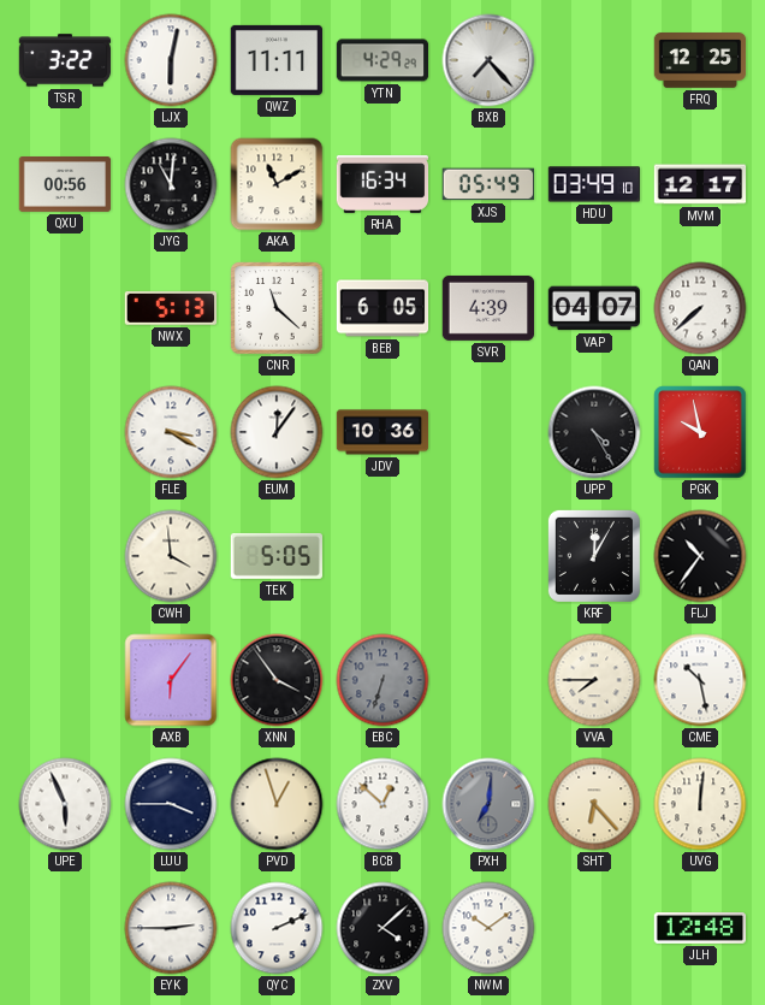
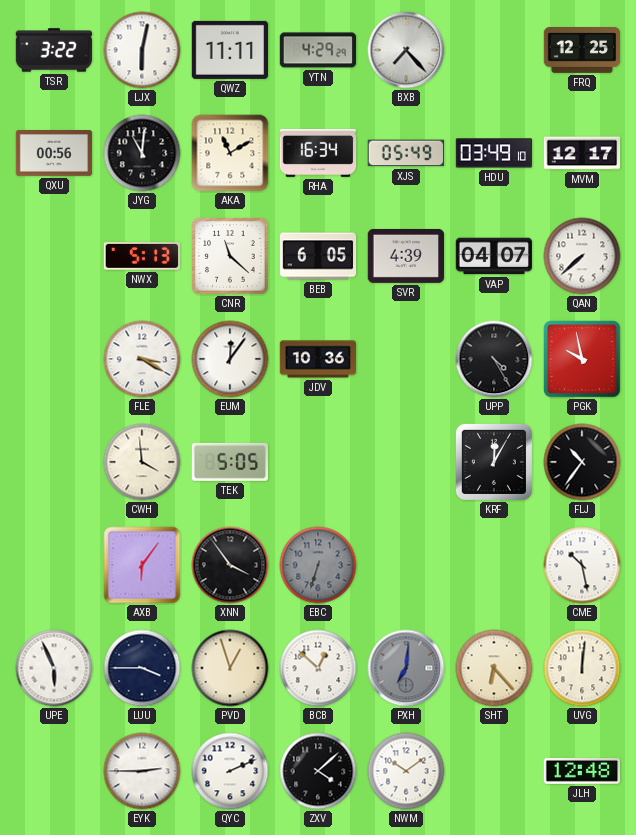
VVA: 7:45 -> none (594, 680)
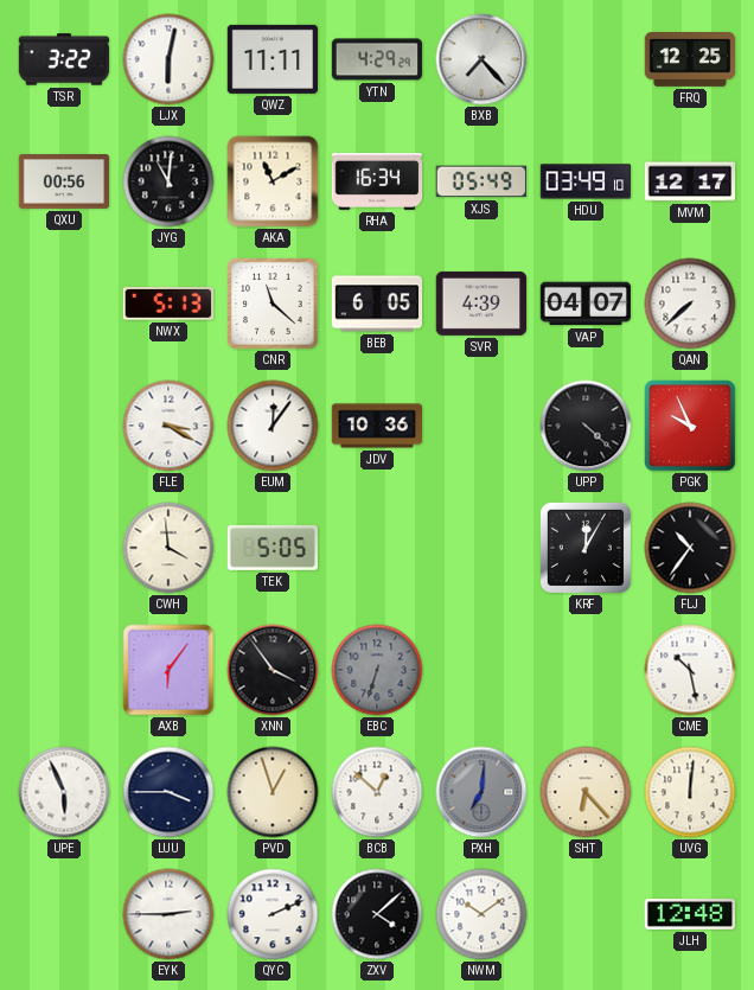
UPP: 4:25 -> 4:22 (586, 426)
PGK: 9:58 -> 9:56 (690, 426)
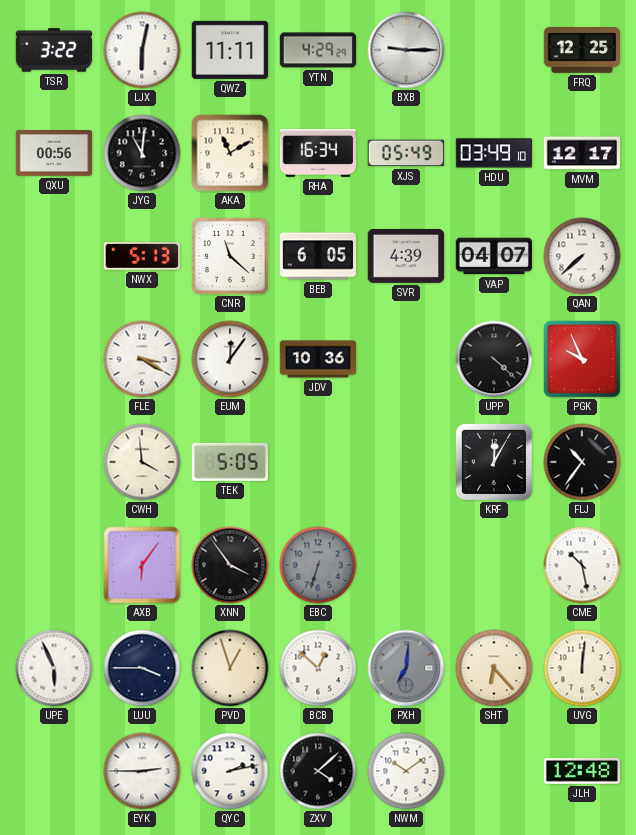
BXB: 7:23 -> 9:15 (406, 50)
QYC: 2:11 -> 2:13 (230, 771)
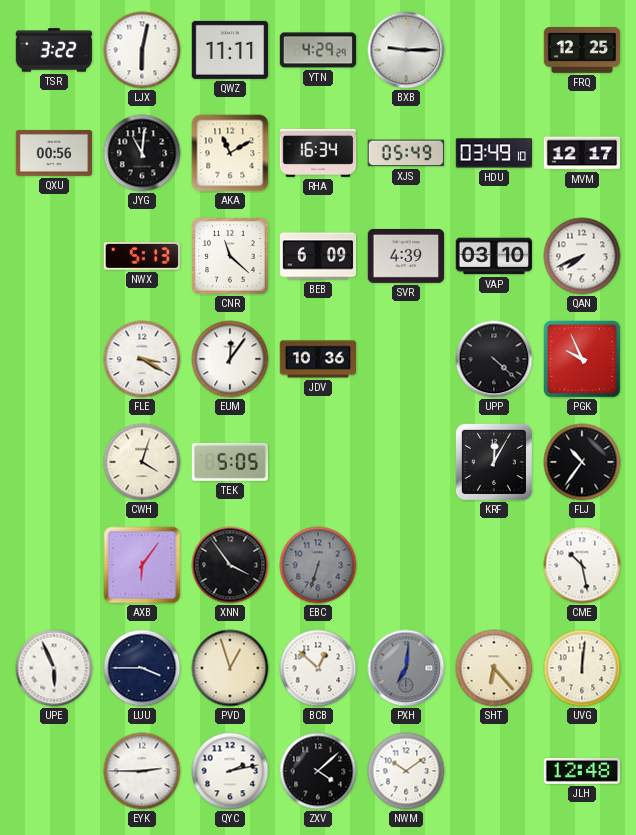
BEB: 6:05 -> 6:09 (318, 256)
VAP: 04:07 -> 03:10 (493, 256)
QAN: 7:38 -> 7:41 (582, 256)
CWH: 3:59 -> 4:03 (142, 462)
